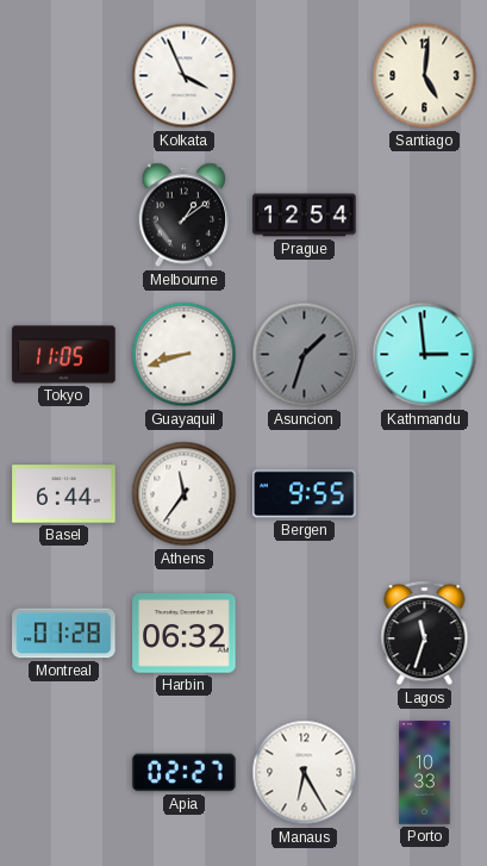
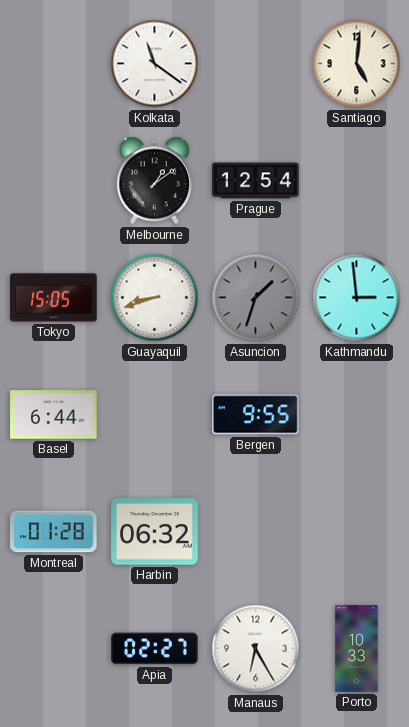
Kolkata: 3:56 -> 11:21 (155, 64)
Tokyo: 11:05 -> 15:05 (54, 298)
Athens: 11:36 -> none (185, 494)
Lagos: 11:33 -> none (425, 634)
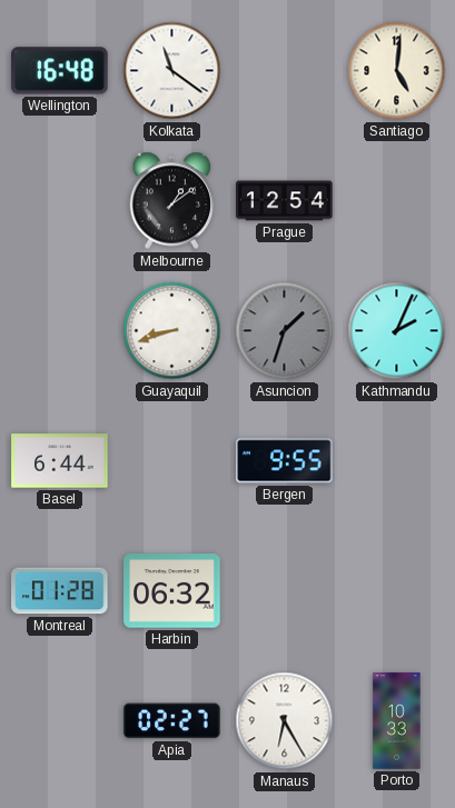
Wellington: none -> 16:48 (60, 71)
Tokyo: 15:05 -> none (54, 298)
Kathmandu: 2:59 -> 2:04 (397, 331)
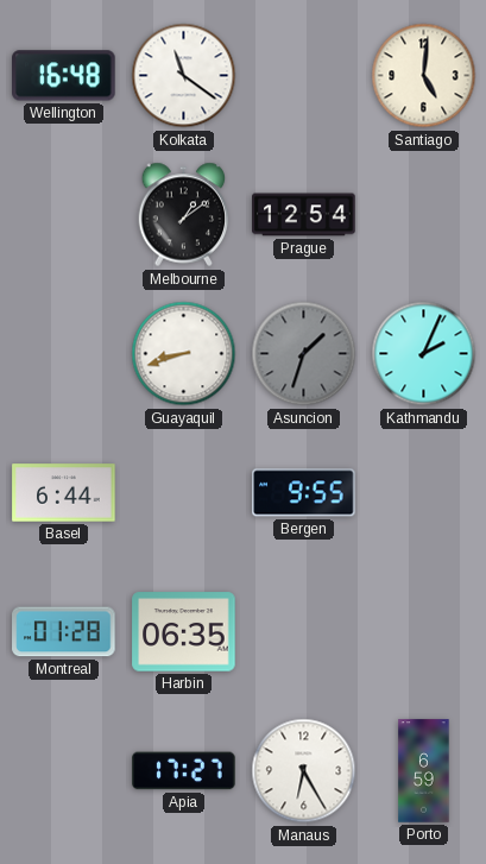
Harbin: 06:32 -> 06:35 (184, 632)
Apia: 02:27 -> 17:27 (184, 771)
Porto: 10:33 -> 6:59 (424, 771)
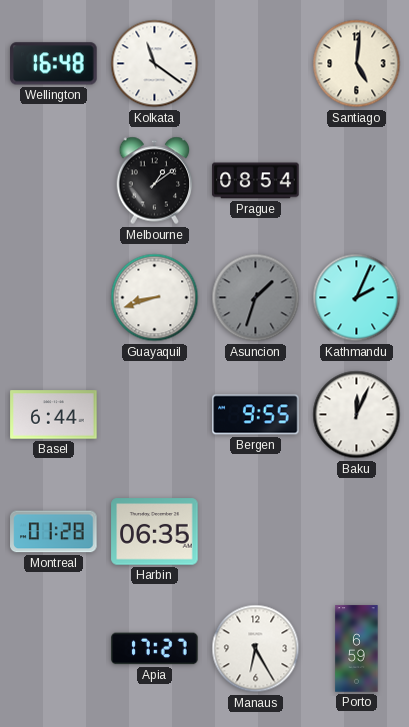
Prague: 12:54 -> 08:54 (256, 181)
Baku: none -> 12:04 (357, 415)
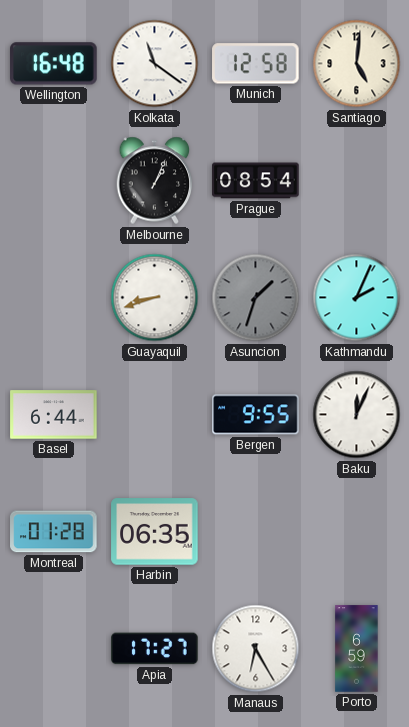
Munich: none -> 12:58 (256, 64)
Melbourne: 1:09 -> 1:04 (155, 181)
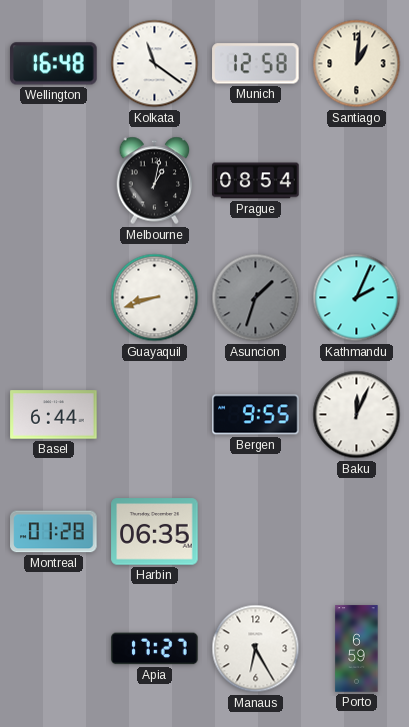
Santiago: 5:01 -> 1:01 (357, 64)
Melbourne: 1:04 -> 1:02 (155, 181)
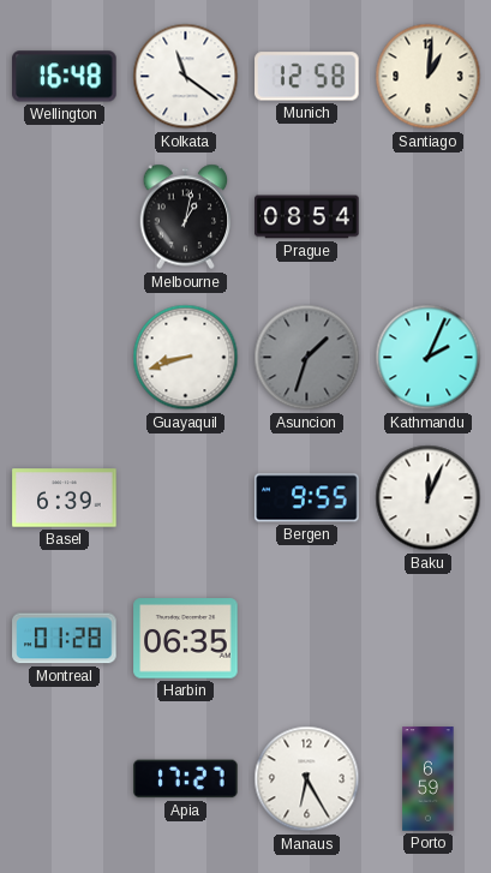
Basel: 6:44 -> 6:39 (65, 498)
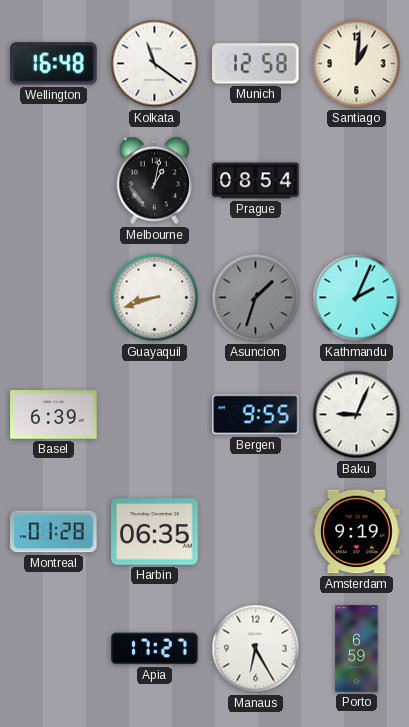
Baku: 12:04 -> 9:04 (357, 415)
Amsterdam: none -> 9:19 (357, 532)
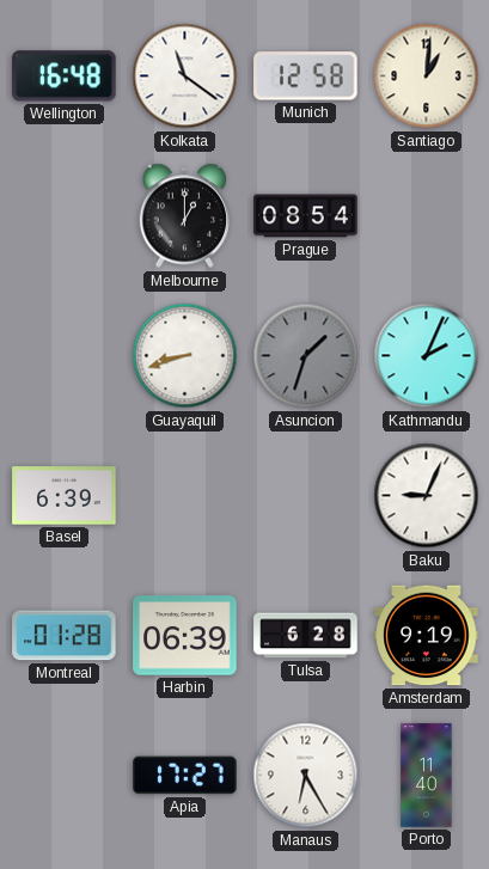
Melbourne: 1:02 -> 1:00 (185, 216)
Bergen: 9:55 -> none (256, 415)
Harbin: 06:35 -> 06:39 (185, 636)
Tulsa: none -> 6:28 (306, 636)
Porto: 6:59 -> 11:40 (427, 776)
